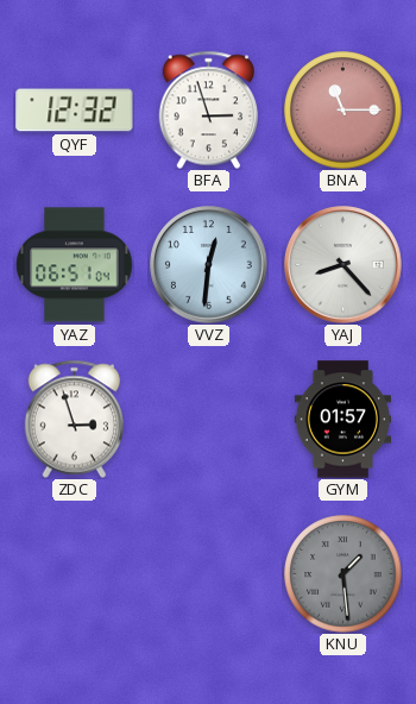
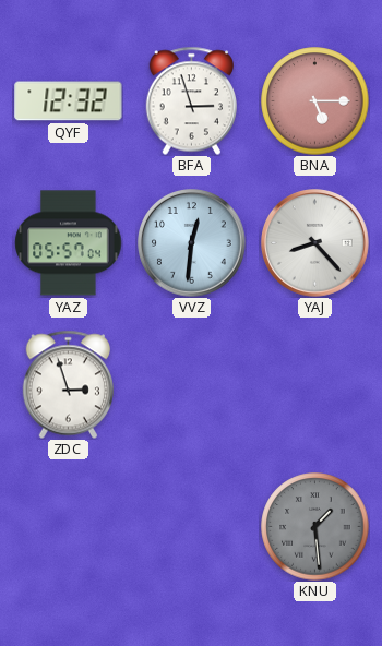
BNA: 11:15 -> 5:15 (315, 101)
YAZ: 06:51 -> 05:57 (69, 243)
GYM: 01:57 -> none (342, 420)
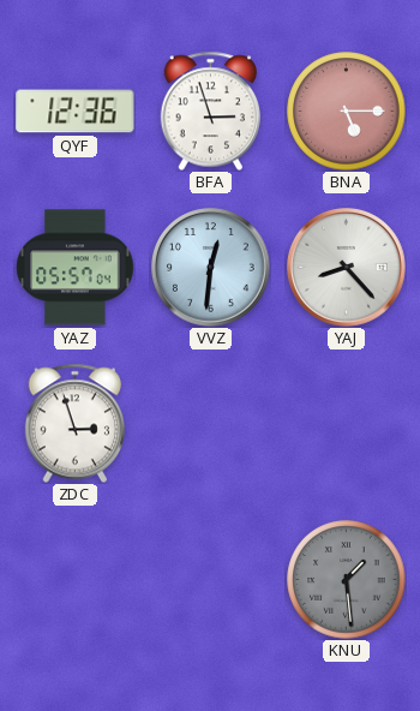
QYF: 12:32 -> 12:36 (76, 112)
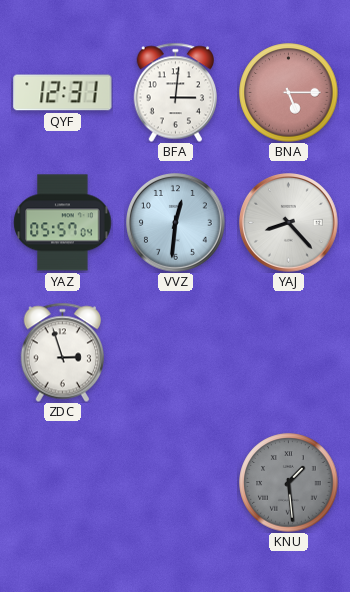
QYF: 12:36 -> 12:31 (63, 93)
BFA: 2:57 -> 3:01 (175, 92)
